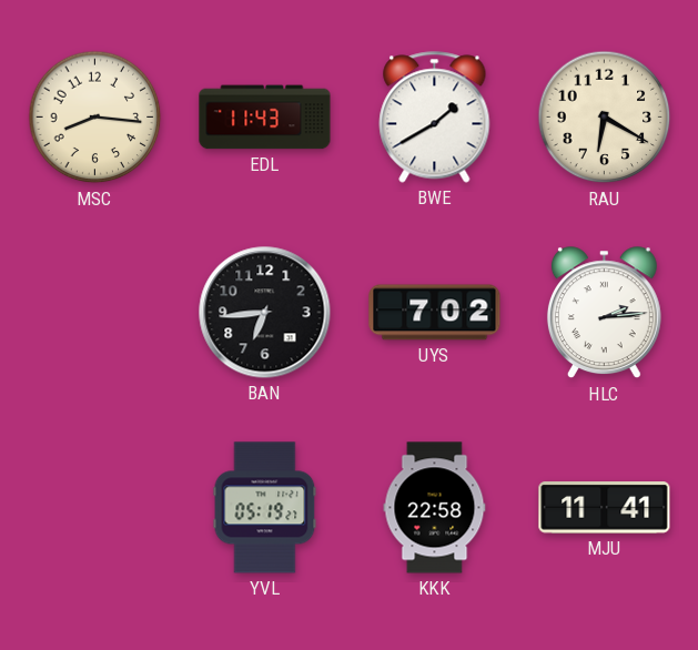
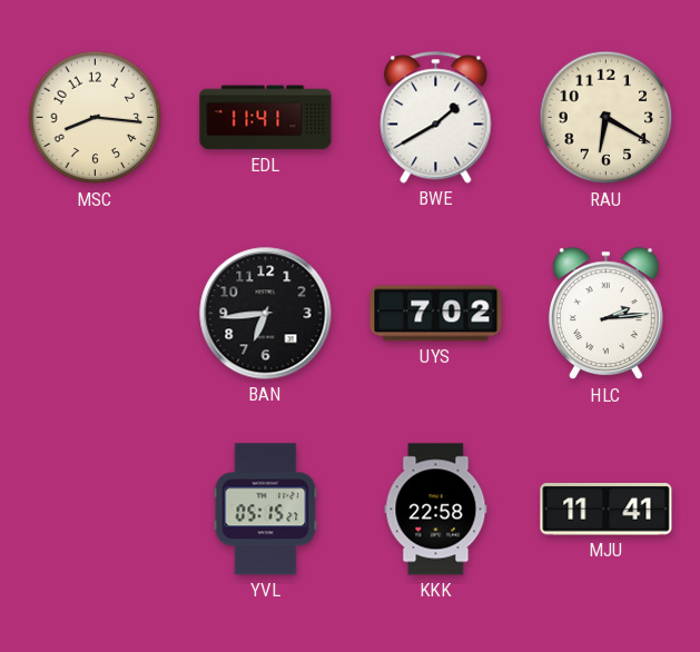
EDL: 11:43 -> 11:41 (266, 118)
YVL: 05:19 -> 05:15 (266, 510)
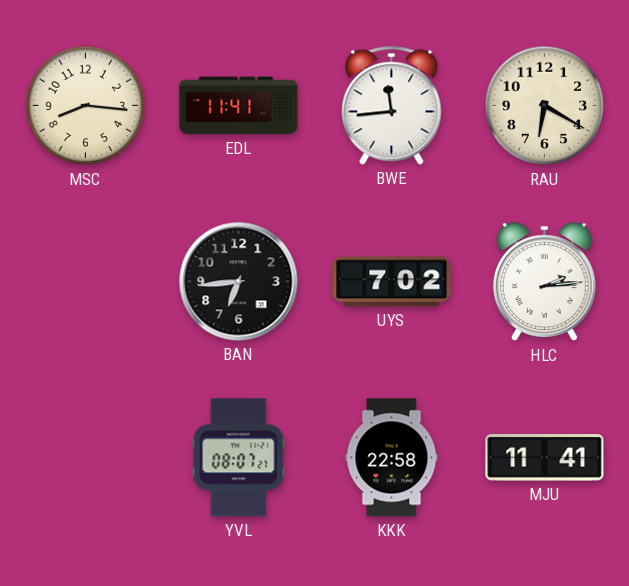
BWE: 1:40 -> 11:44 (392, 106)
YVL: 05:15 -> 08:07 (239, 458)
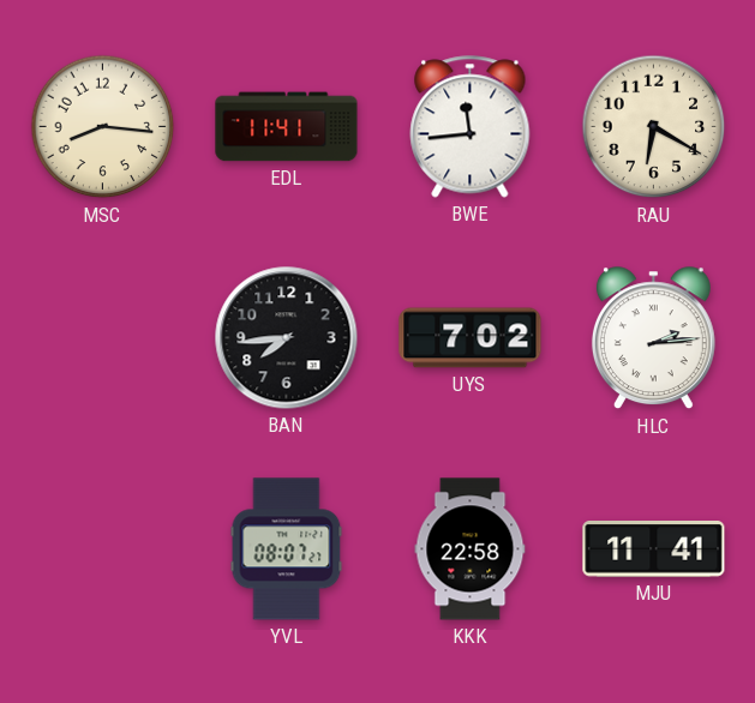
BAN: 6:44 -> 7:44 (287, 338)
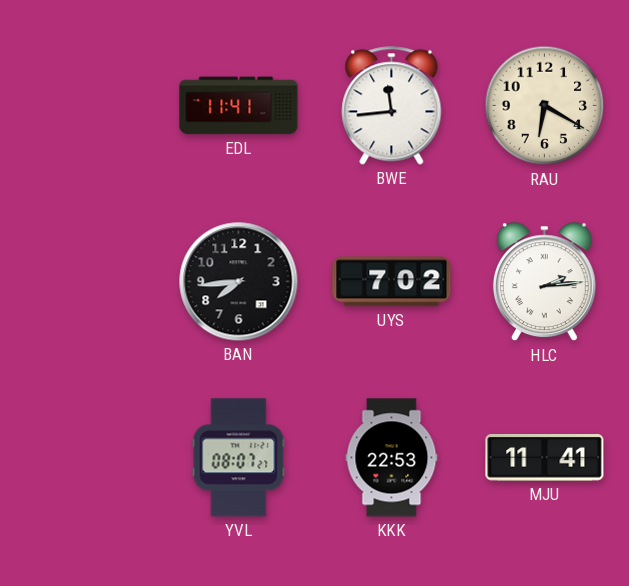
MSC: 8:16 -> none (103, 127)
KKK: 22:58 -> 22:53 (392, 458)
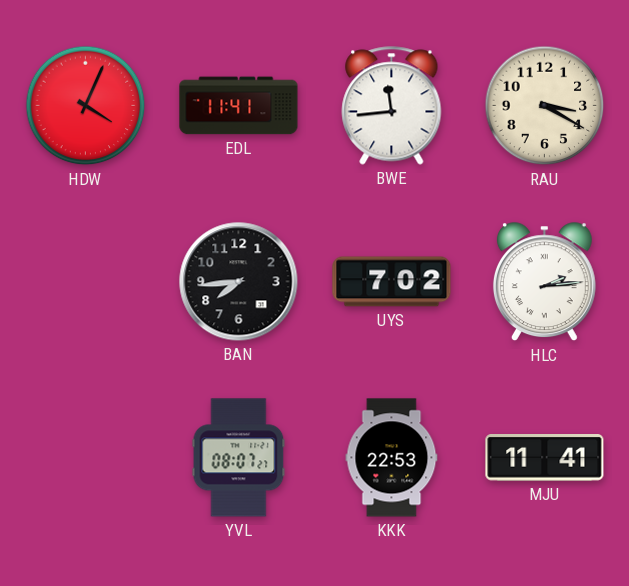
HDW: none -> 4:04 (86, 106)
RAU: 6:20 -> 3:20 (545, 106)
